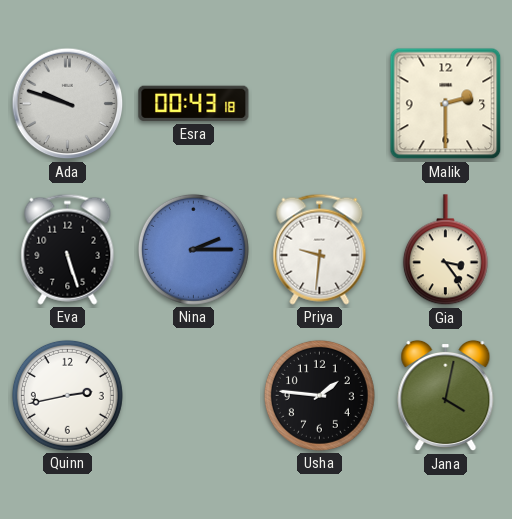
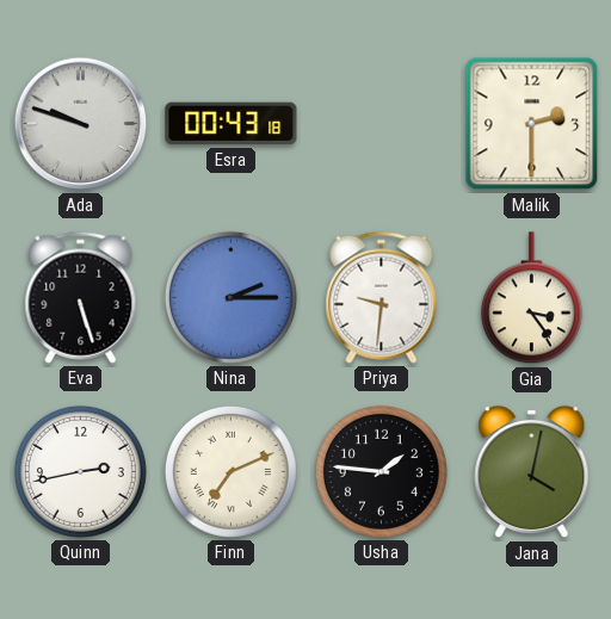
Finn: none -> 7:11 (230, 471)
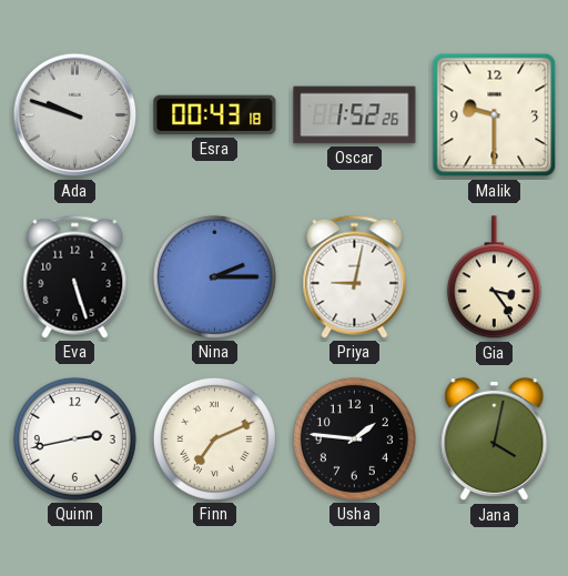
Oscar: none -> 1:52 (355, 115)
Malik: 2:30 -> 9:30 (495, 115)
Priya: 9:31 -> 9:02 (355, 276)
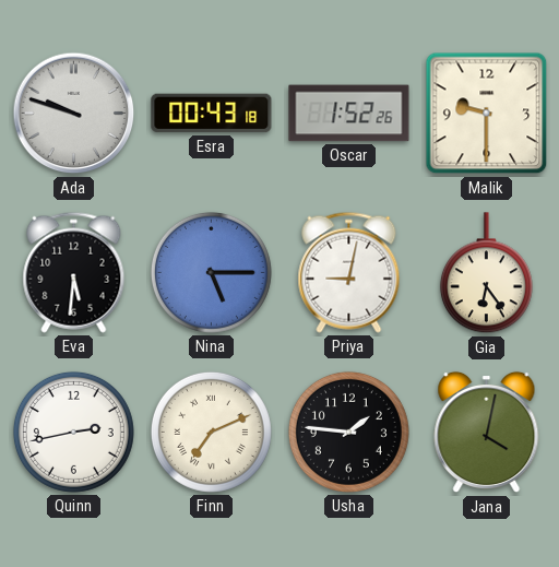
Eva: 5:27 -> 5:31 (74, 272)
Nina: 2:15 -> 5:15 (211, 272)
Gia: 3:24 -> 6:24 (486, 273)
